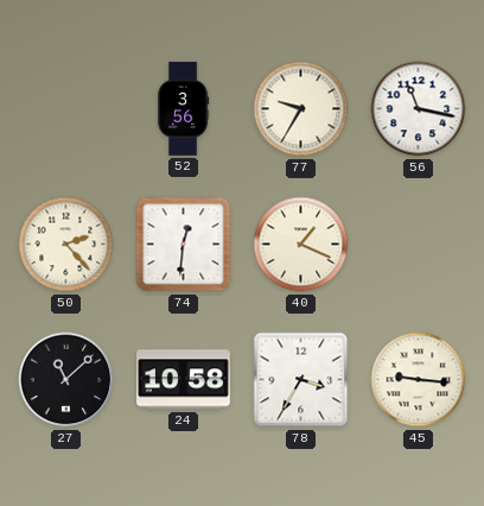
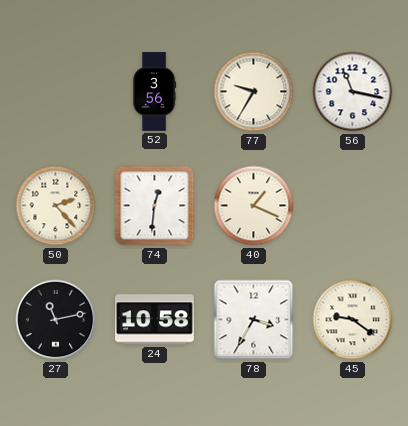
27: 11:08 -> 11:13 (56, 320)
45: 9:16 -> 9:21 (353, 320)
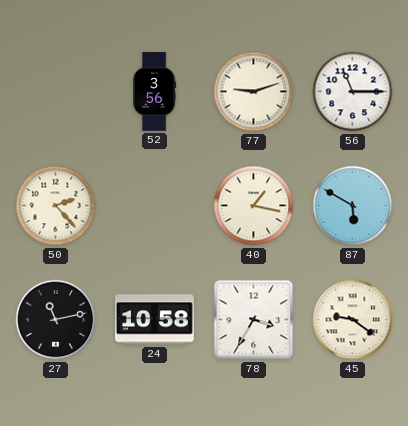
77: 9:35 -> 9:12 (254, 92)
56: 11:17 -> 11:15 (353, 92)
74: 12:31 -> none (155, 206)
40: 1:19 -> 1:17 (254, 206)
87: none -> 5:50 (353, 206)
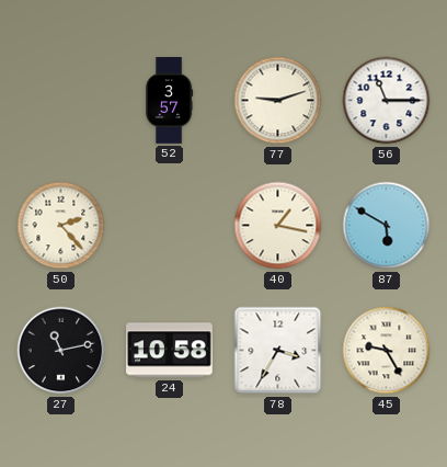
52: 3:56 -> 3:57 (169, 101)
45: 9:21 -> 9:25 (387, 351)
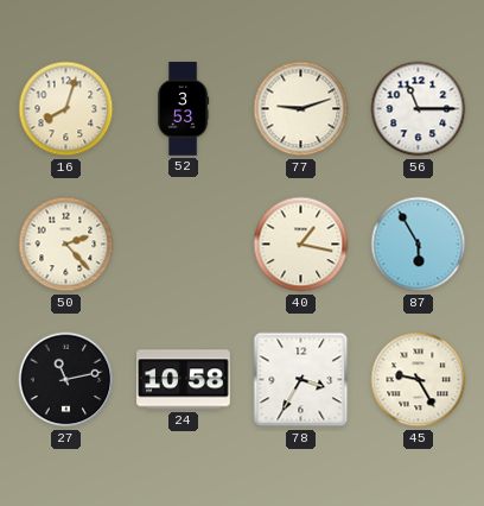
16: none -> 8:03 (66, 109)
52: 3:57 -> 3:53 (183, 109)
87: 5:50 -> 5:55 (419, 245)
